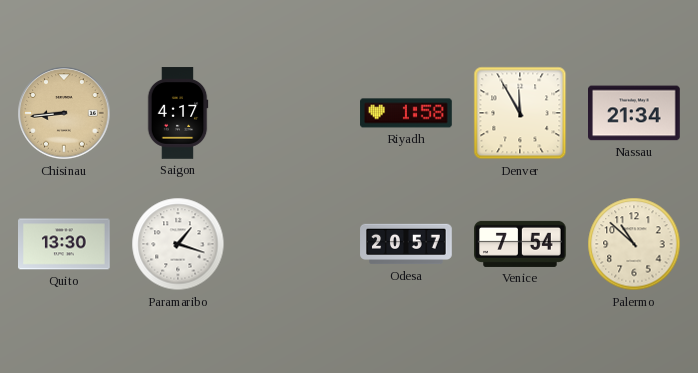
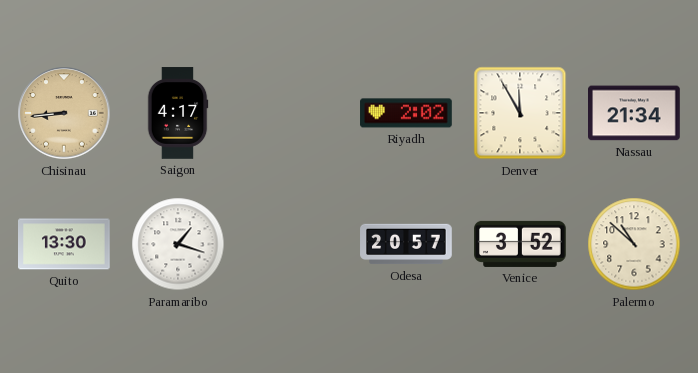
Riyadh: 1:58 -> 2:02 (406, 113)
Venice: 7:54 -> 3:52 (520, 244)
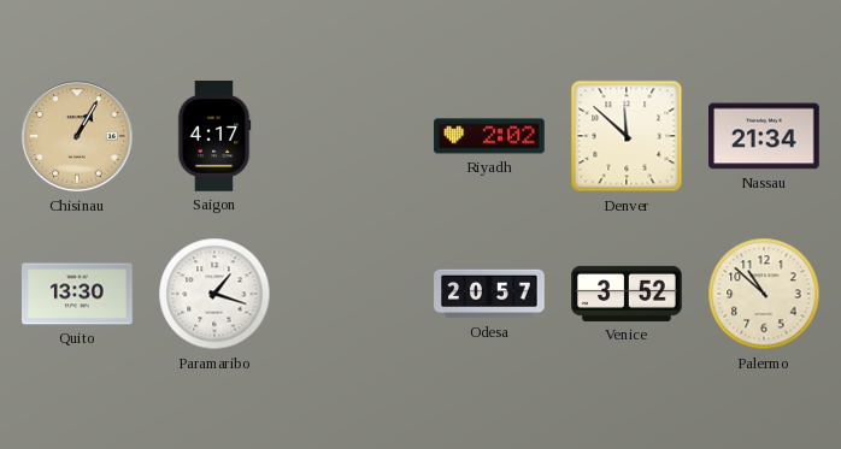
Chisinau: 8:44 -> 1:05 (77, 136)
Denver: 11:55 -> 11:52 (627, 136)
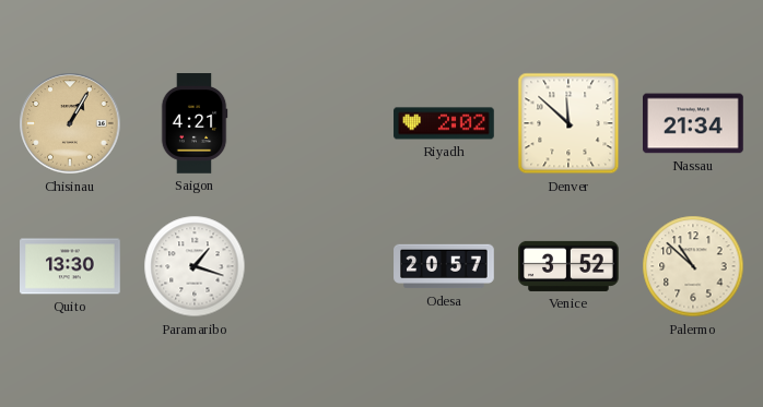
Saigon: 4:17 -> 4:21 (195, 123)
